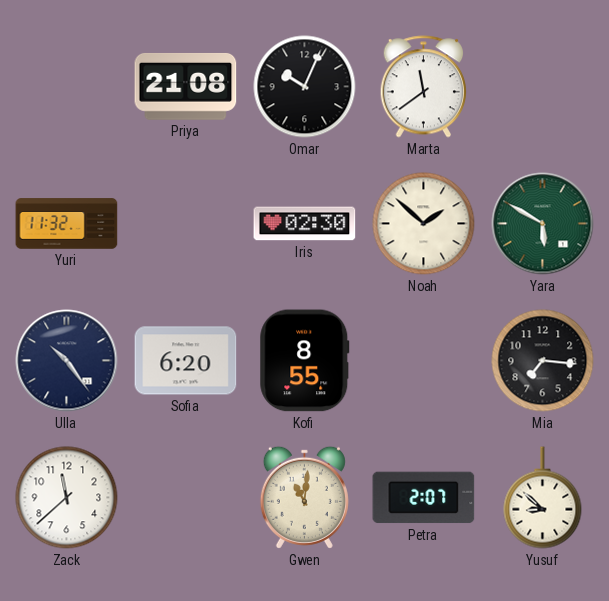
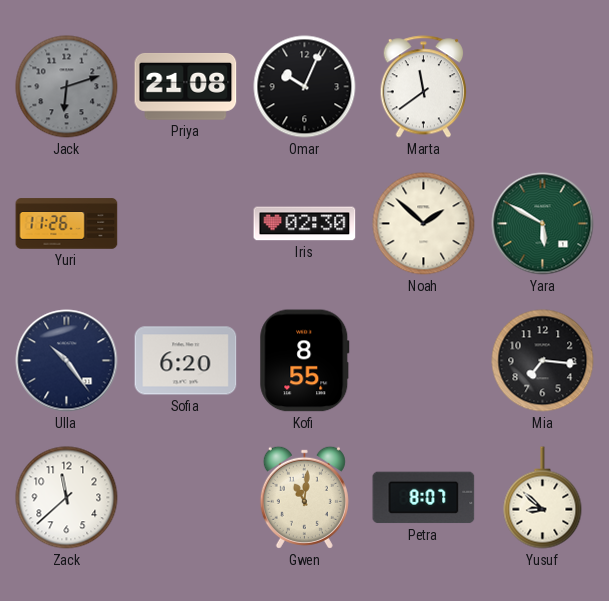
Jack: none -> 6:12 (67, 87)
Yuri: 11:32 -> 11:26 (67, 224)
Petra: 2:07 -> 8:07 (424, 498)
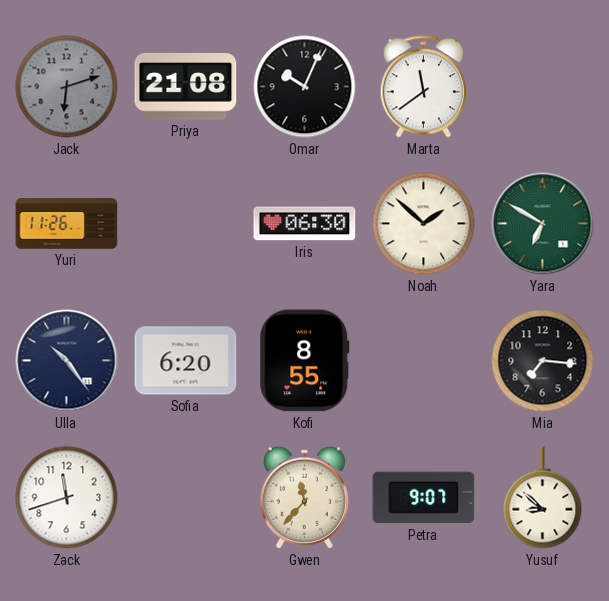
Iris: 02:30 -> 06:30 (305, 224)
Yara: 5:50 -> 6:50 (543, 224)
Zack: 11:38 -> 11:42 (67, 498)
Gwen: 11:01 -> 11:37 (304, 497)
Petra: 8:07 -> 9:07 (424, 498)
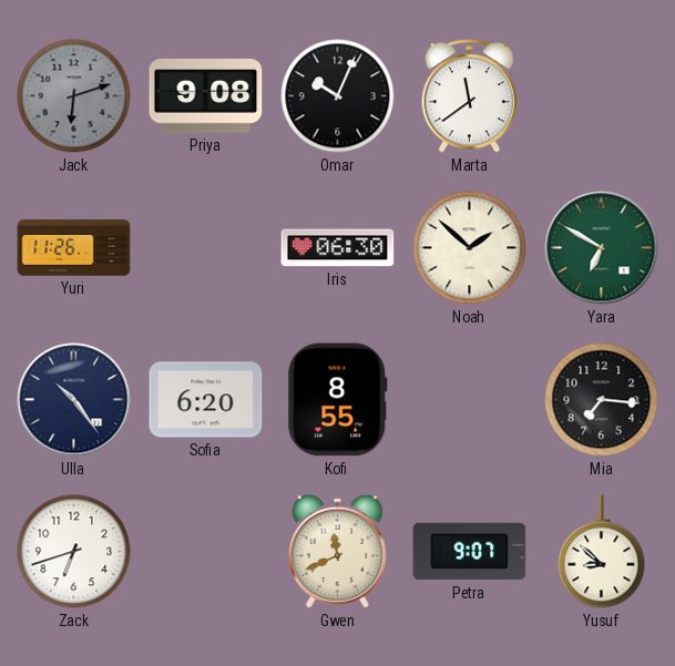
Priya: 21:08 -> 9:08 (206, 96)
Zack: 11:42 -> 6:42 (74, 552)
Gwen: 11:37 -> 11:41 (337, 551)
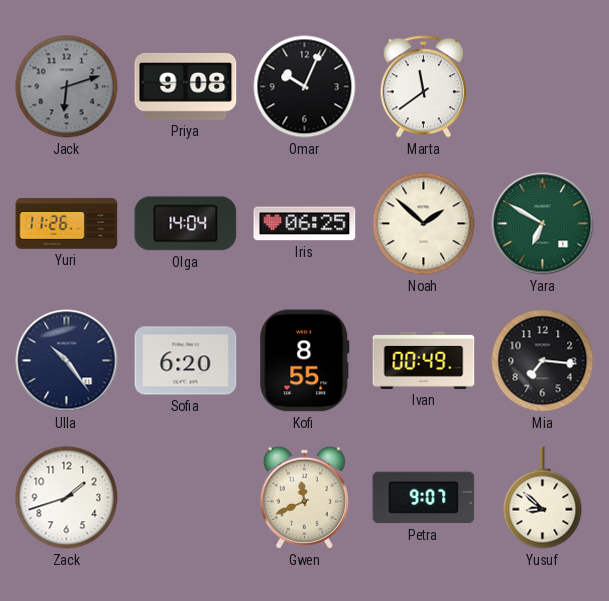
Olga: none -> 14:04 (186, 224)
Iris: 06:30 -> 06:25 (305, 224)
Ivan: none -> 00:49 (424, 360)
Zack: 6:42 -> 1:42 (67, 498)
